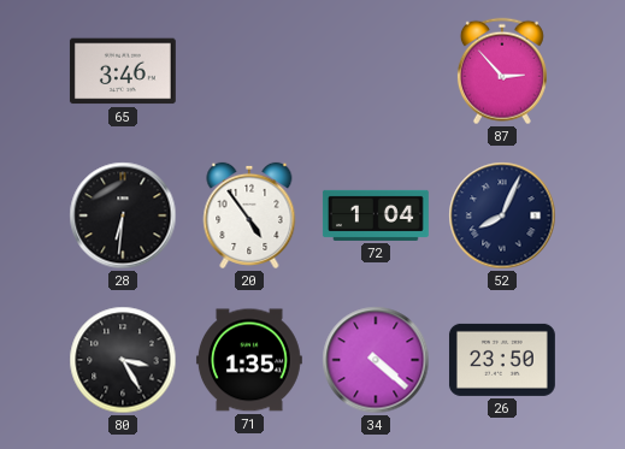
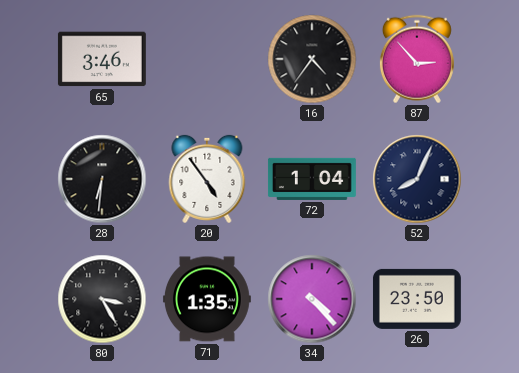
16: none -> 4:36 (312, 59)
34: 4:22 -> 4:23 (312, 299)
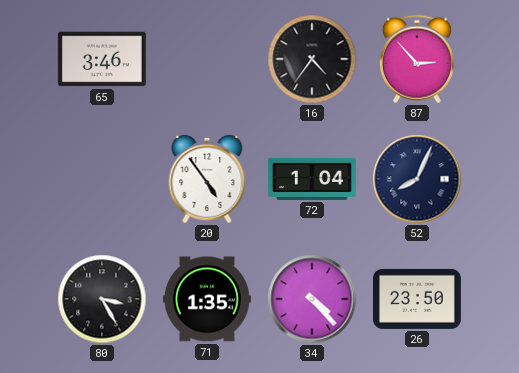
28: 6:31 -> none (102, 179)
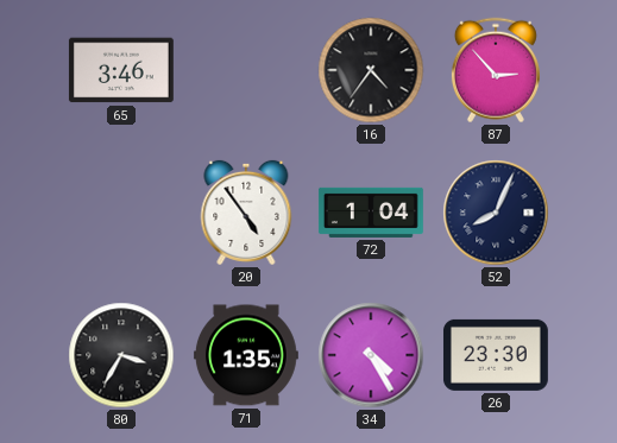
80: 3:25 -> 3:35 (121, 355)
34: 4:23 -> 4:25 (371, 355)
26: 23:50 -> 23:30 (496, 355)
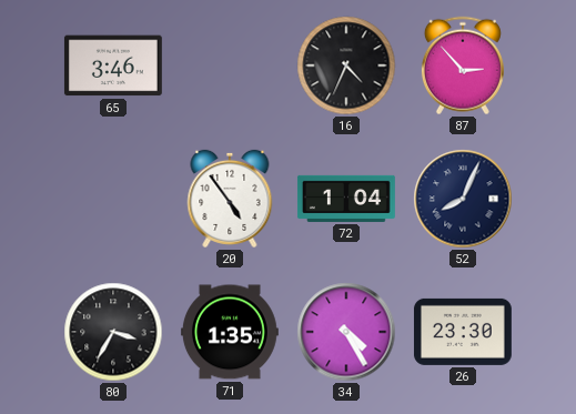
16: 4:36 -> 4:34 (346, 65)
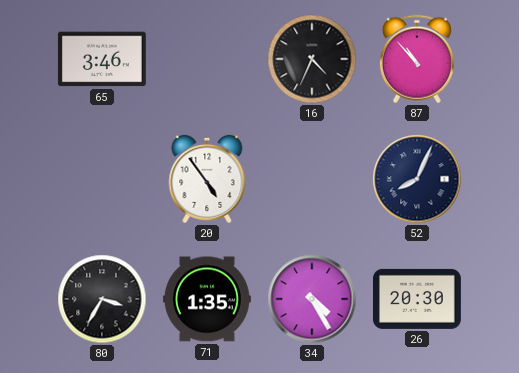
87: 2:53 -> 10:53 (417, 59)
72: 1:04 -> none (346, 199)
26: 23:30 -> 20:30 (417, 299)
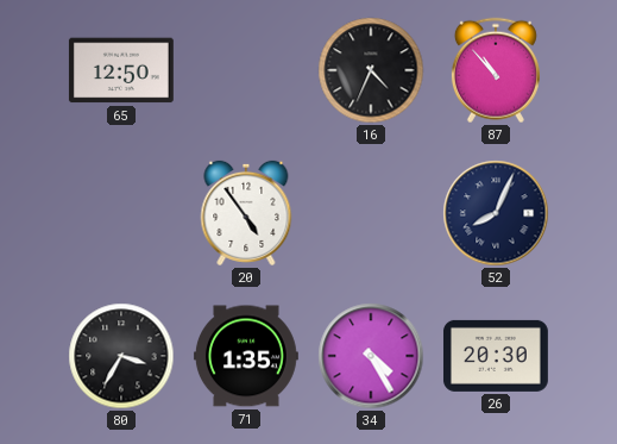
65: 3:46 -> 12:50 (121, 70)
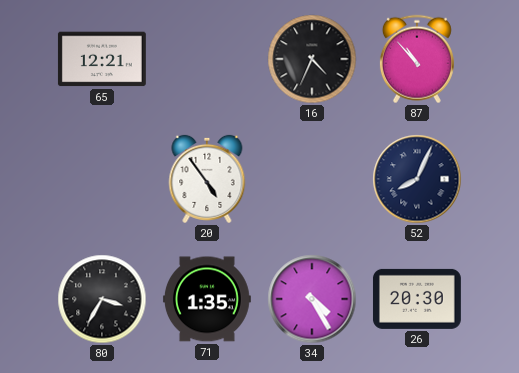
65: 12:50 -> 12:21 (102, 59)
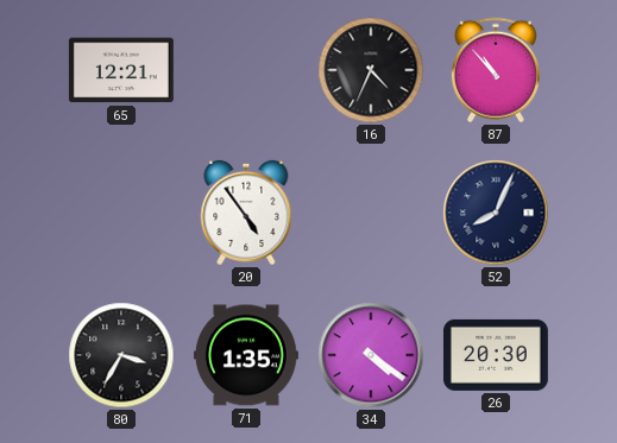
34: 4:25 -> 4:21 (371, 355)
